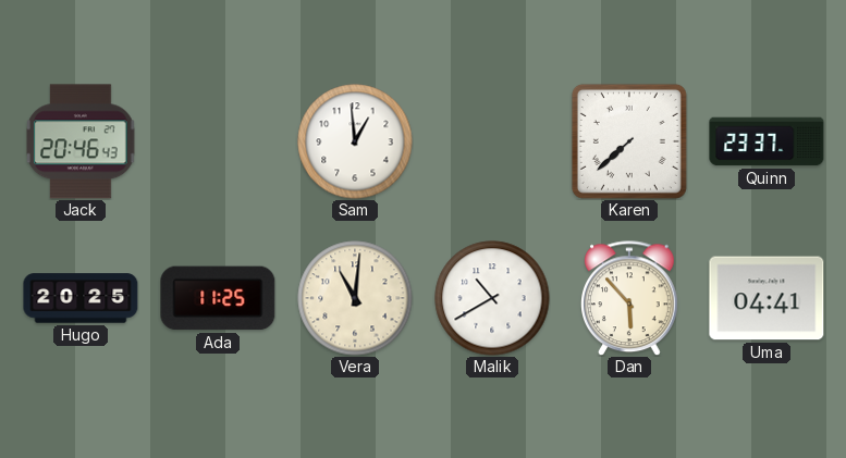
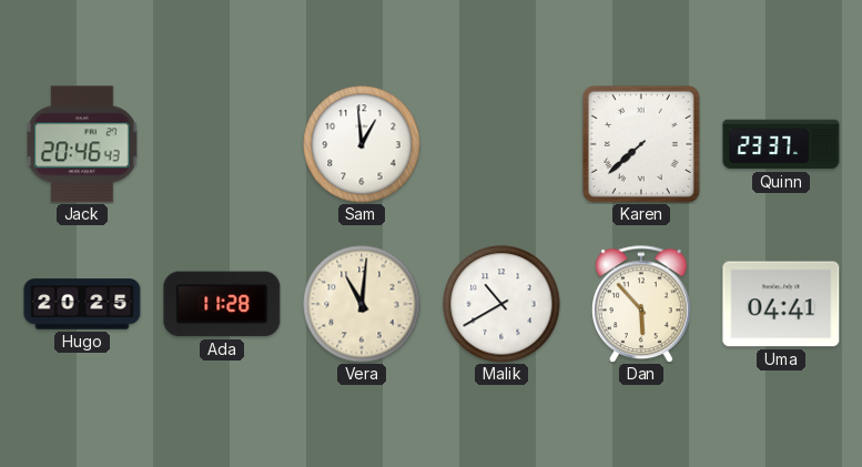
Ada: 11:25 -> 11:28 (222, 304)
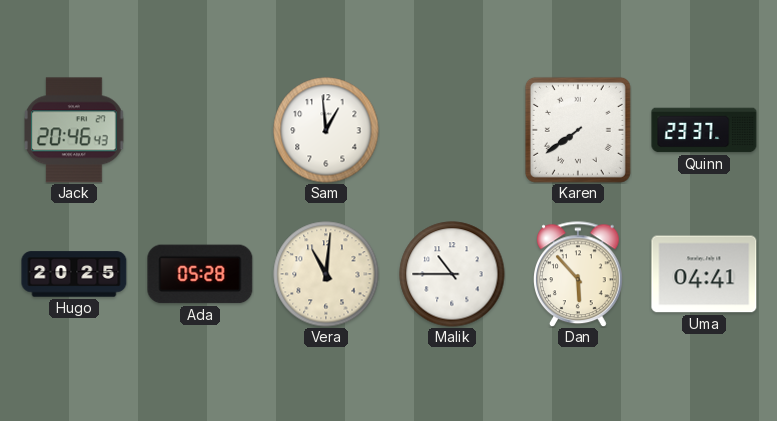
Karen: 7:38 -> 7:39 (578, 130)
Ada: 11:28 -> 05:28 (200, 274)
Malik: 10:40 -> 10:45 (452, 274)
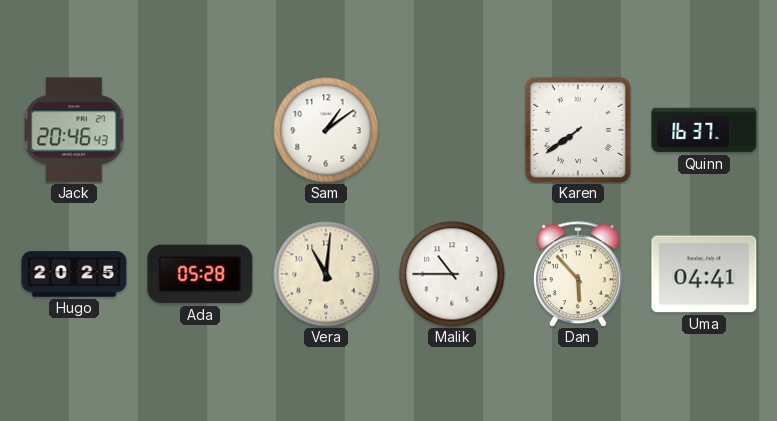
Sam: 12:59 -> 1:09 (326, 130)
Quinn: 23:37 -> 16:37 (704, 130)
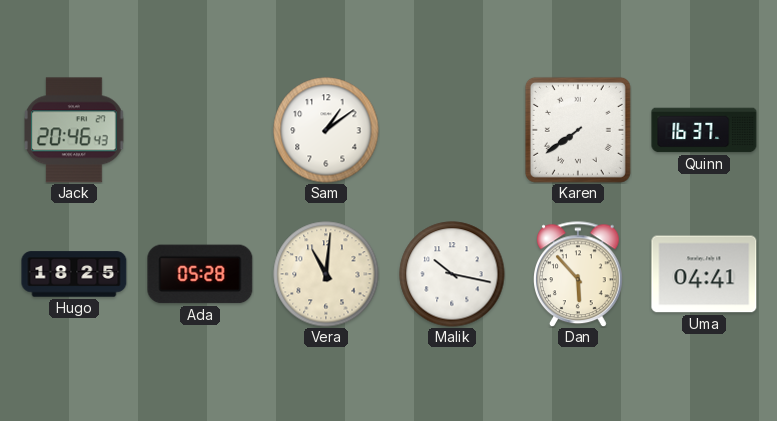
Hugo: 20:25 -> 18:25 (74, 274)
Malik: 10:45 -> 10:17 (452, 274)
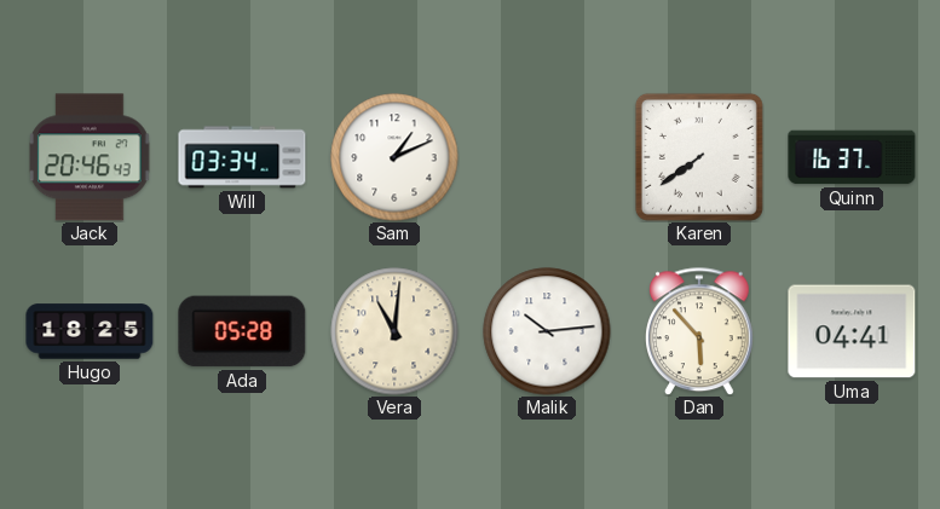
Will: none -> 03:34 (242, 157)
Sam: 1:09 -> 1:11 (394, 157)
Malik: 10:17 -> 10:14 (547, 331)
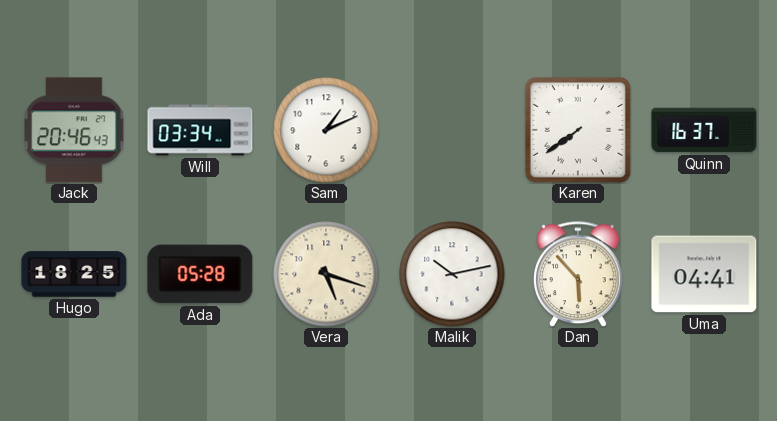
Vera: 11:01 -> 5:18 (326, 274)
Malik: 10:14 -> 10:13 (452, 274)
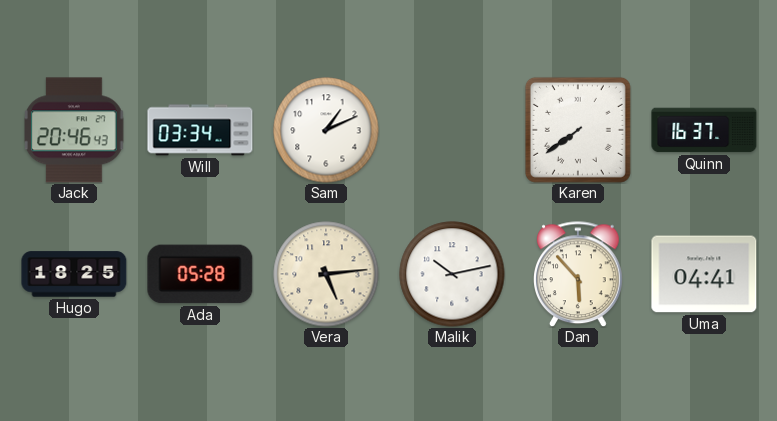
Vera: 5:18 -> 5:14 (326, 274)
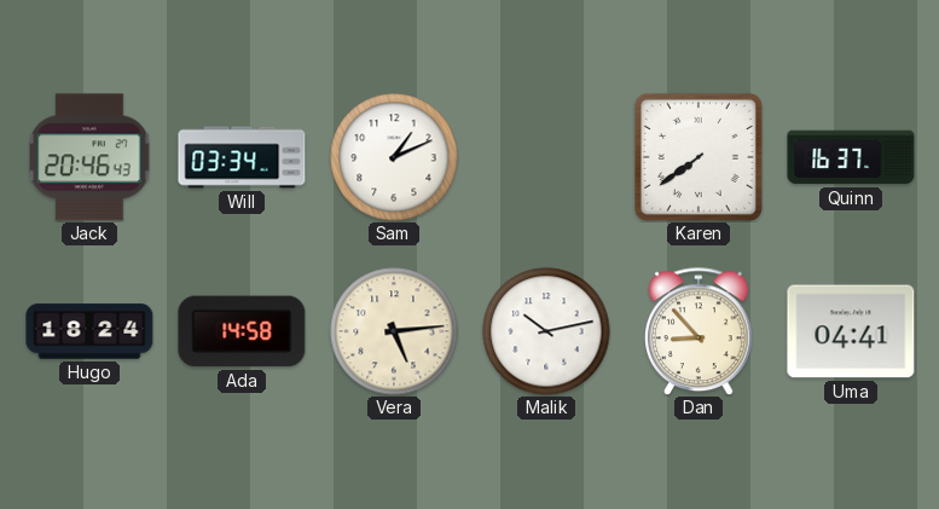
Hugo: 18:25 -> 18:24 (89, 331)
Ada: 05:28 -> 14:58 (242, 331)
Dan: 5:53 -> 8:53 (700, 331)
